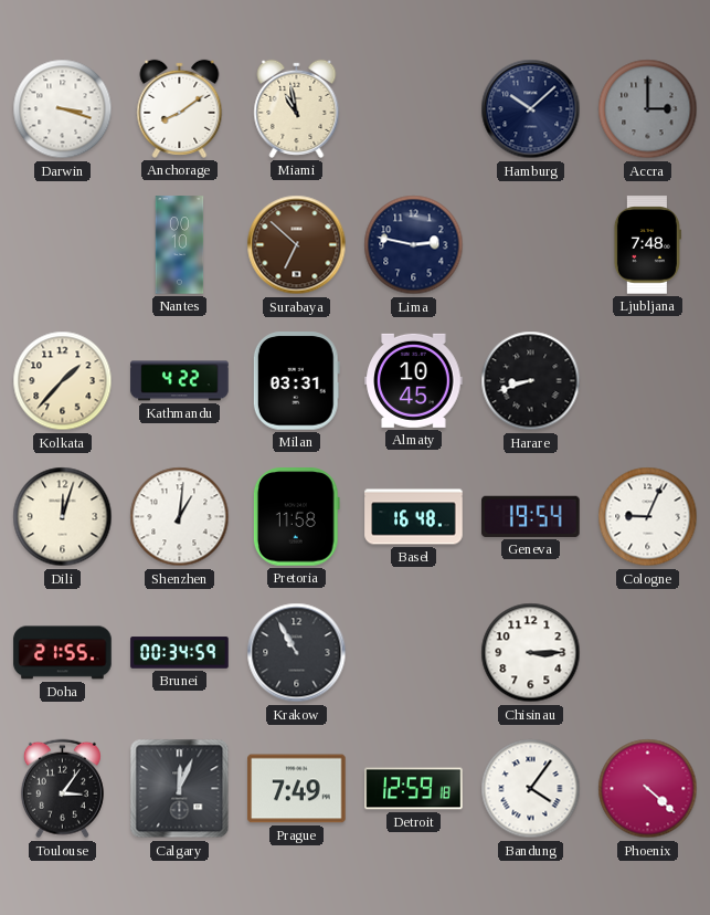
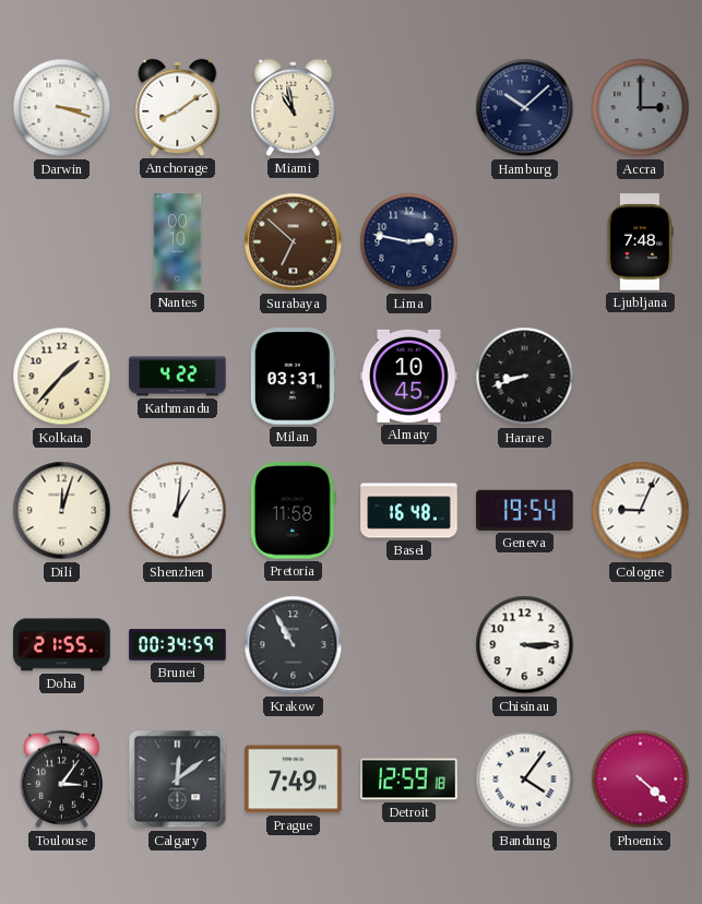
Calgary: 12:04 -> 12:09 (178, 780)
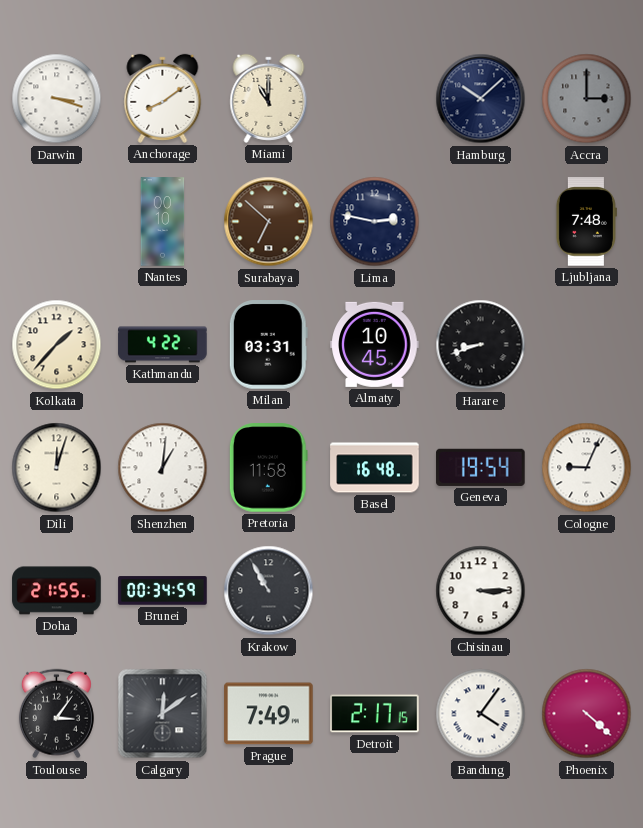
Miami: 10:58 -> 11:00 (269, 98)
Detroit: 12:59 -> 2:17 (375, 714)
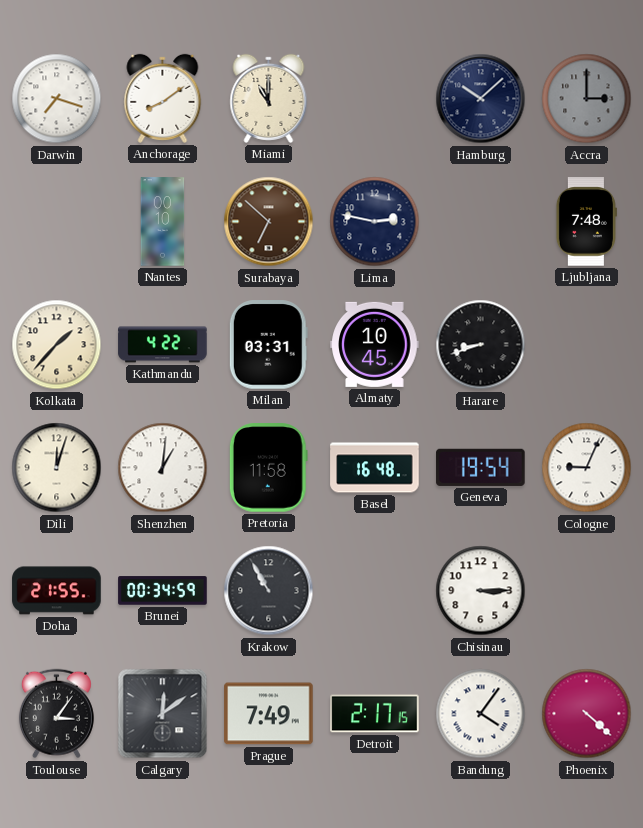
Darwin: 3:18 -> 7:18 (57, 99)
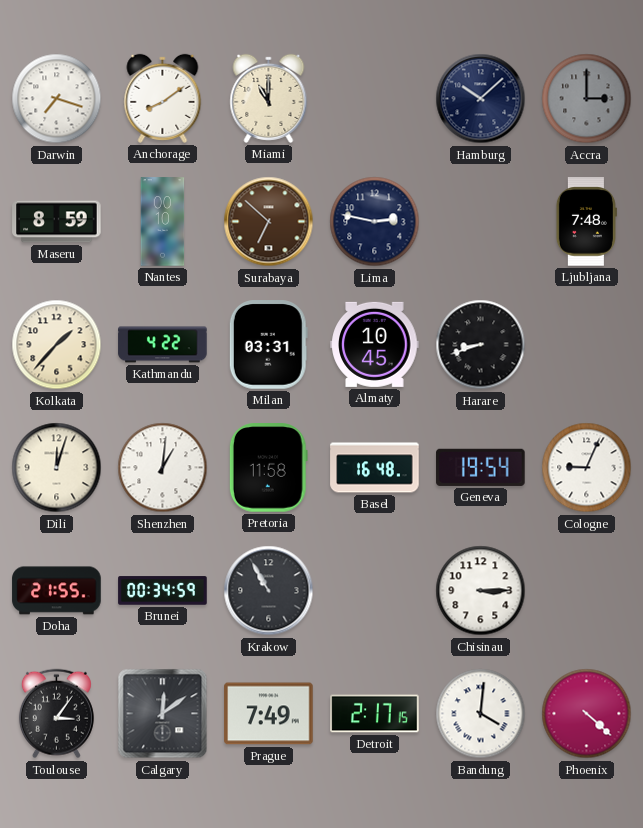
Maseru: none -> 8:59 (57, 222)
Bandung: 4:06 -> 4:01 (481, 714)
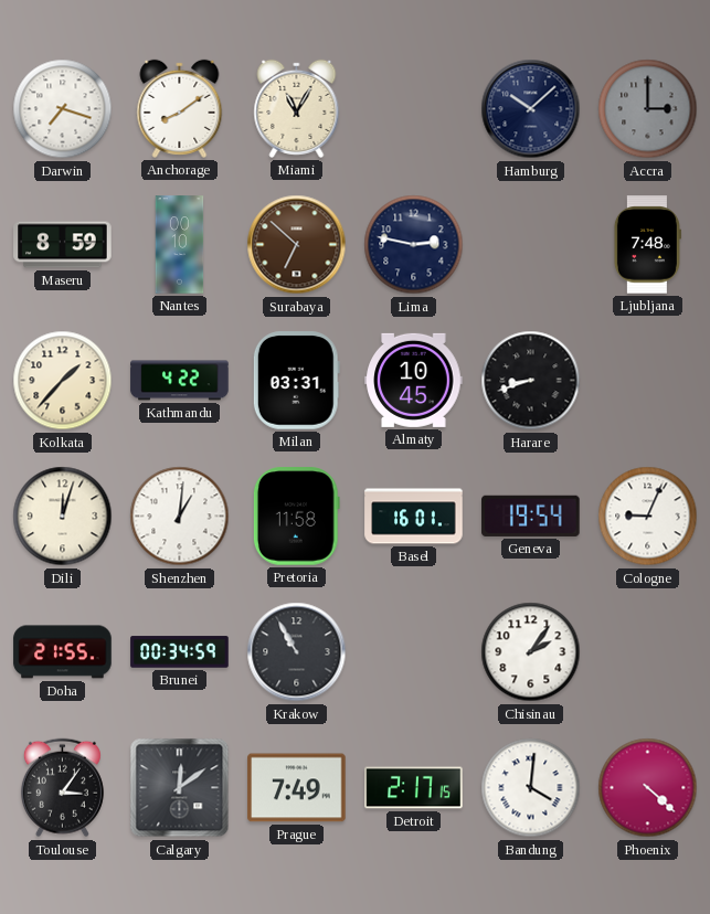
Miami: 11:00 -> 11:05 (297, 108)
Basel: 16:48 -> 16:01 (414, 517)
Chisinau: 3:15 -> 2:06 (531, 652)
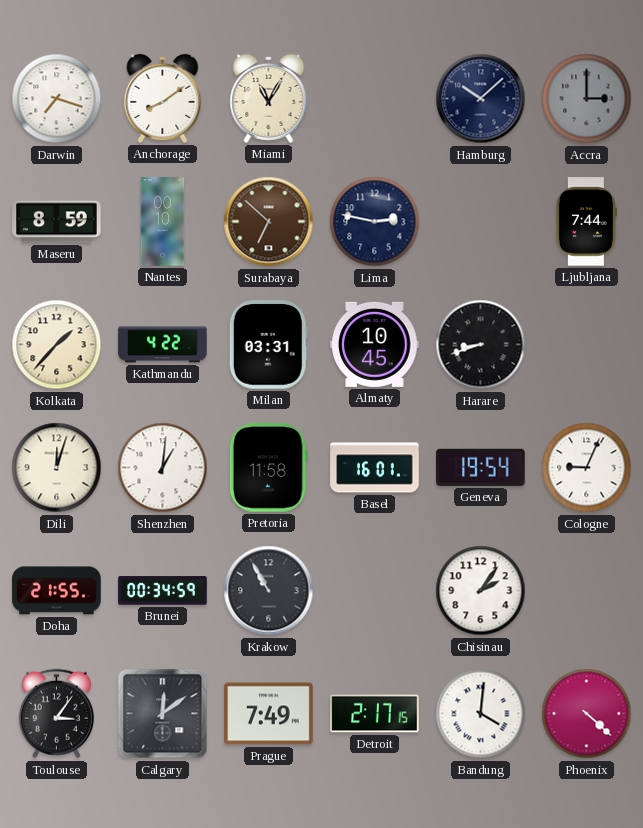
Ljubljana: 7:48 -> 7:44 (586, 222)
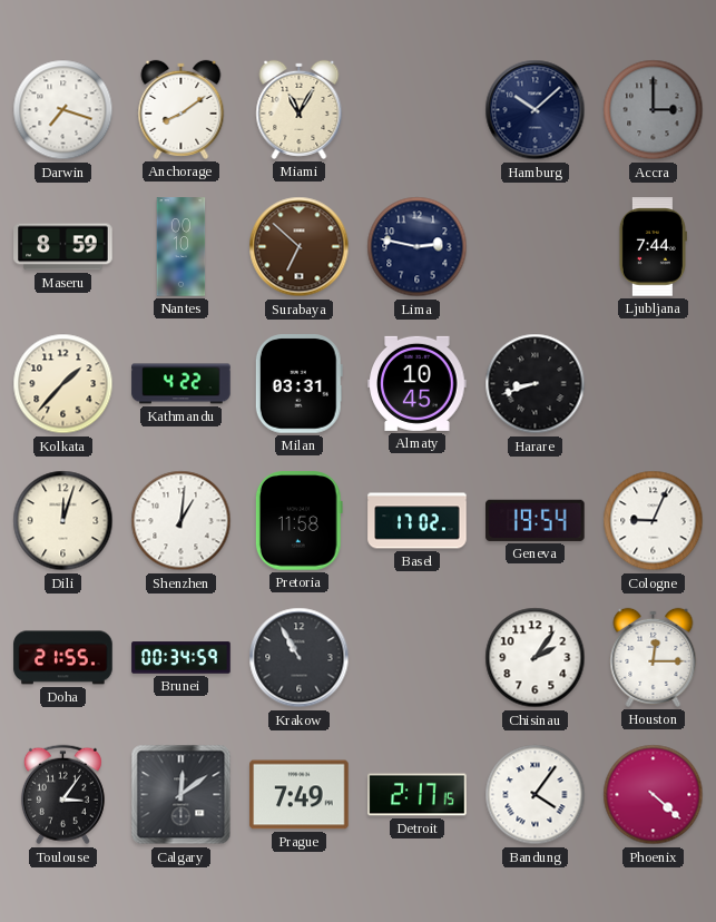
Basel: 16:01 -> 17:02 (418, 521)
Houston: none -> 12:15 (654, 657)
Bandung: 4:01 -> 4:06 (536, 795)
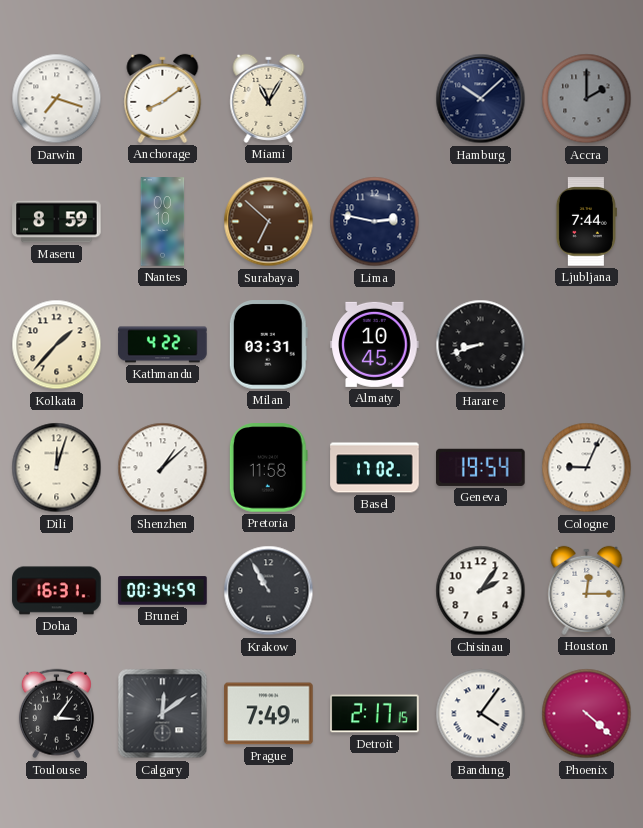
Accra: 3:00 -> 2:00 (587, 99)
Shenzhen: 1:01 -> 1:08 (163, 468)
Doha: 21:55 -> 16:31 (57, 591)
